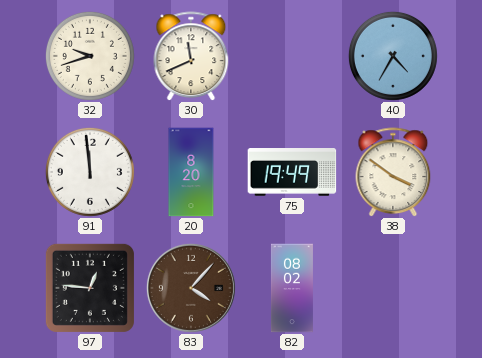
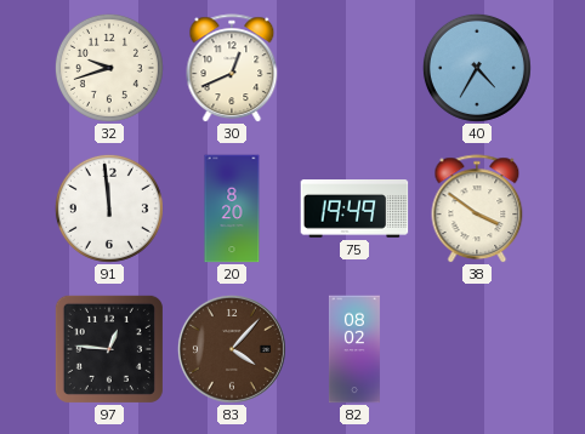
30: 11:41 -> 12:41 (232, 68)
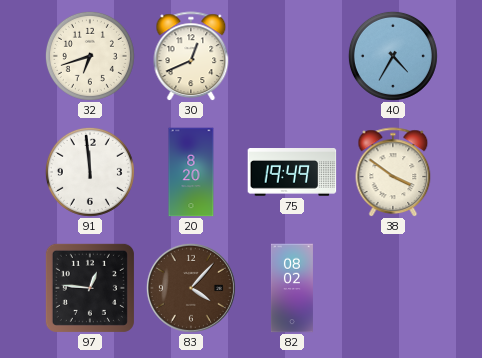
32: 9:42 -> 6:42 (90, 56)
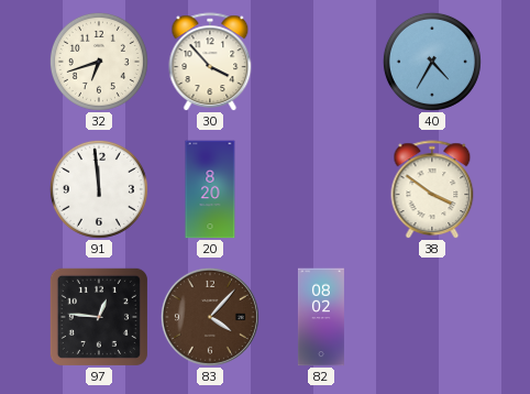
30: 12:41 -> 3:53 (210, 62)
75: 19:49 -> none (292, 173)
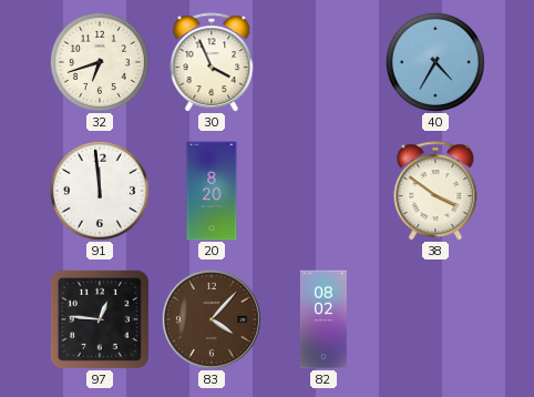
30: 3:53 -> 3:56 (212, 62)
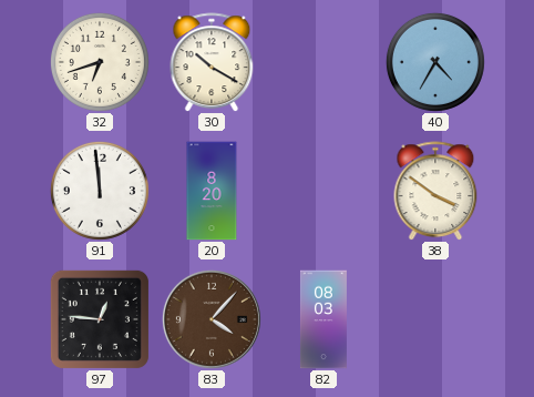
30: 3:56 -> 10:20 (212, 62)
82: 08:02 -> 08:03 (324, 319)
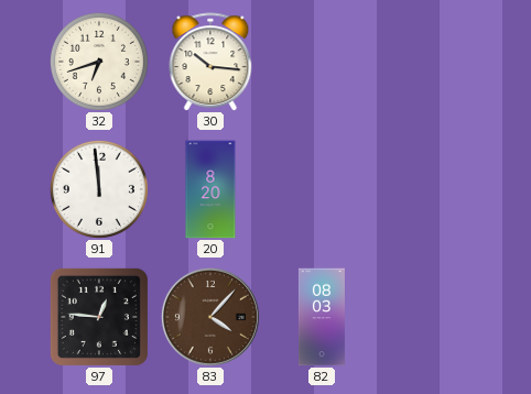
30: 10:20 -> 10:16 (210, 62)
40: 4:35 -> none (435, 62)
38: 3:51 -> none (435, 191)
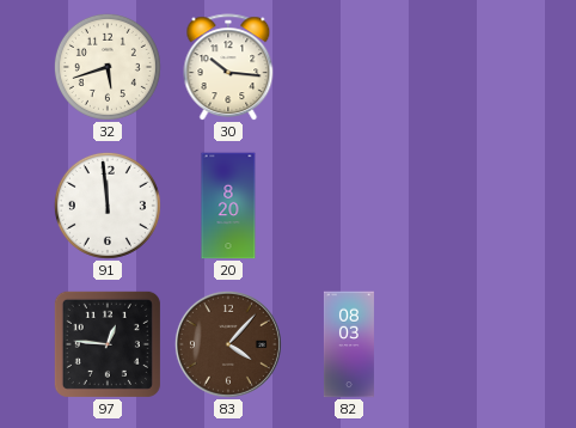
32: 6:42 -> 5:42 (108, 67)
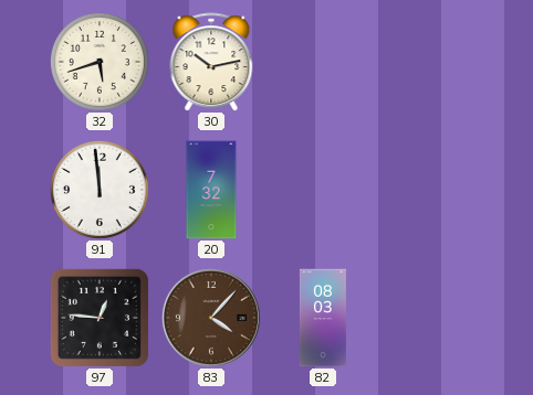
30: 10:16 -> 10:13 (211, 62)
20: 8:20 -> 7:32 (211, 190)
